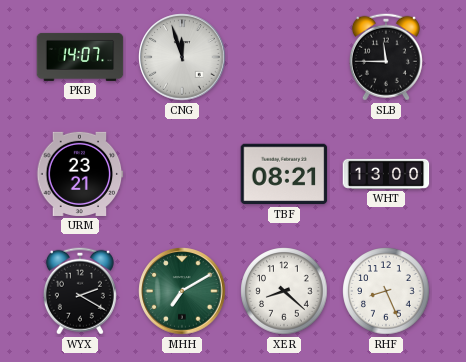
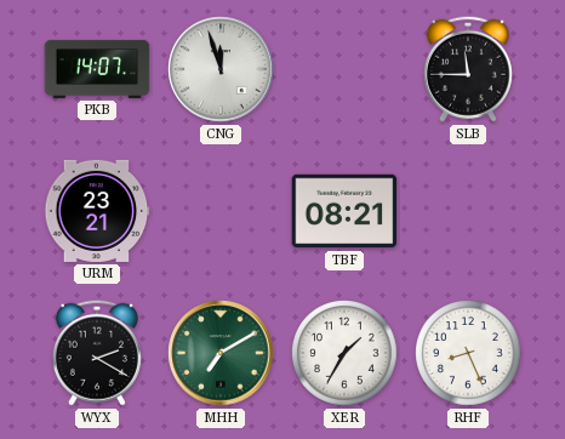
WHT: 13:00 -> none (386, 174)
XER: 8:22 -> 1:35 (344, 353)
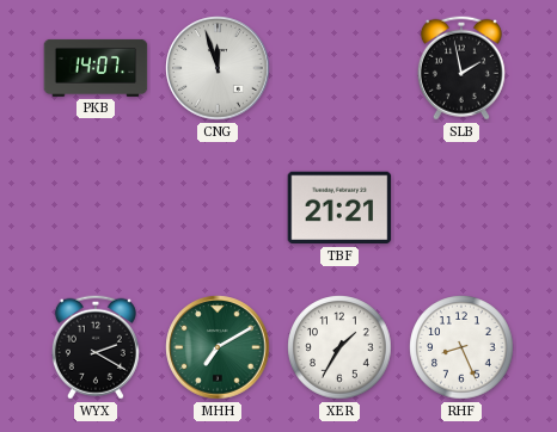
SLB: 11:45 -> 1:58 (461, 68)
URM: 23:21 -> none (97, 211)
TBF: 08:21 -> 21:21 (339, 208)
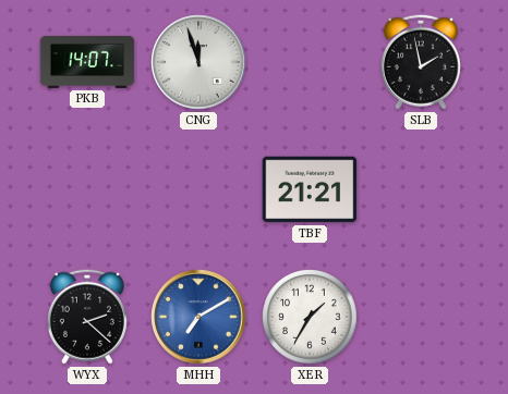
WYX: 2:20 -> 2:22 (87, 317)
MHH dial: green -> blue (198, 317)
RHF: 8:26 -> none (461, 347)
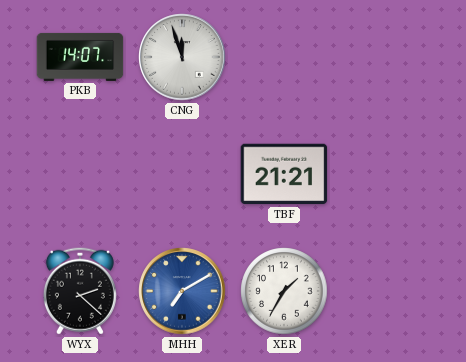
SLB: 1:58 -> none (421, 62)
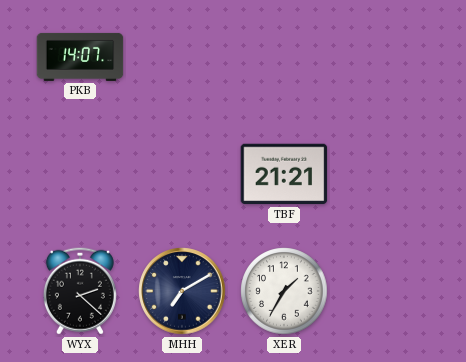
CNG: 11:57 -> none (182, 57)
MHH dial: blue -> navy (182, 291)
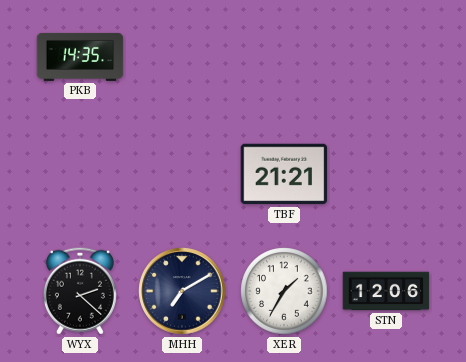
PKB: 14:07 -> 14:35 (80, 57)
STN: none -> 12:06 (386, 291)
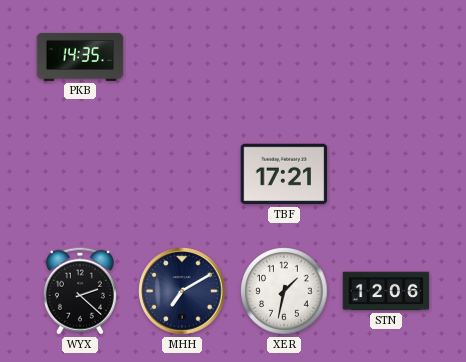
TBF: 21:21 -> 17:21 (284, 174)
XER: 1:35 -> 1:32 (284, 291)
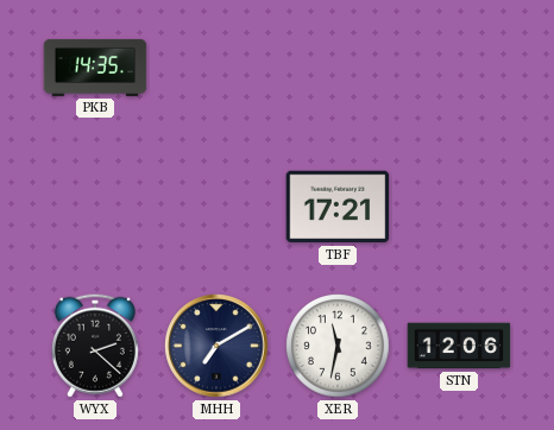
XER: 1:32 -> 11:32 (338, 346)
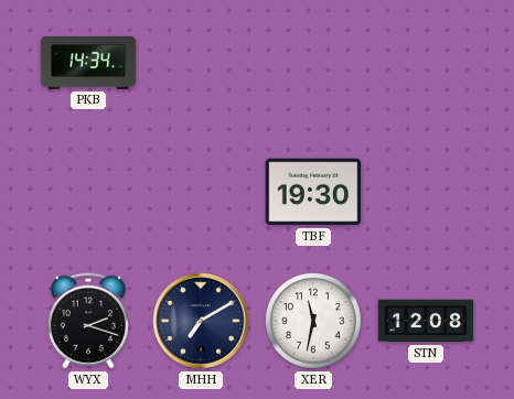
PKB: 14:35 -> 14:34 (88, 63)
TBF: 17:21 -> 19:30 (313, 192)
WYX: 2:22 -> 2:18 (88, 321)
STN: 12:06 -> 12:08 (426, 321)
